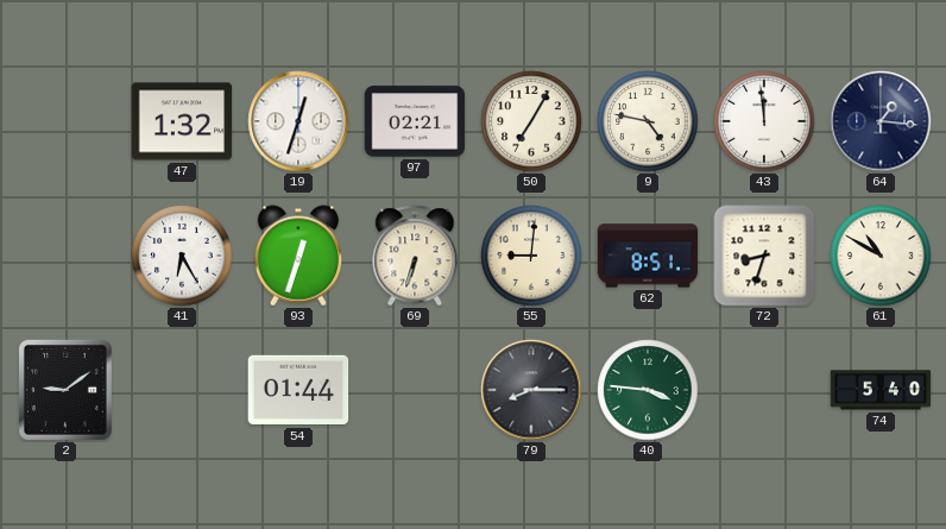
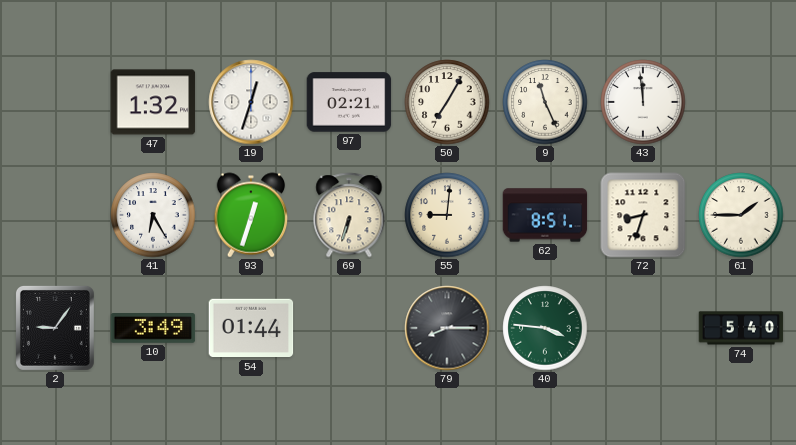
9: 4:47 -> 11:26 (545, 102)
64: 1:16 -> none (881, 121)
61: 10:50 -> 1:45 (741, 215)
2: 9:09 -> 9:06 (55, 328)
10: none -> 3:49 (153, 329)
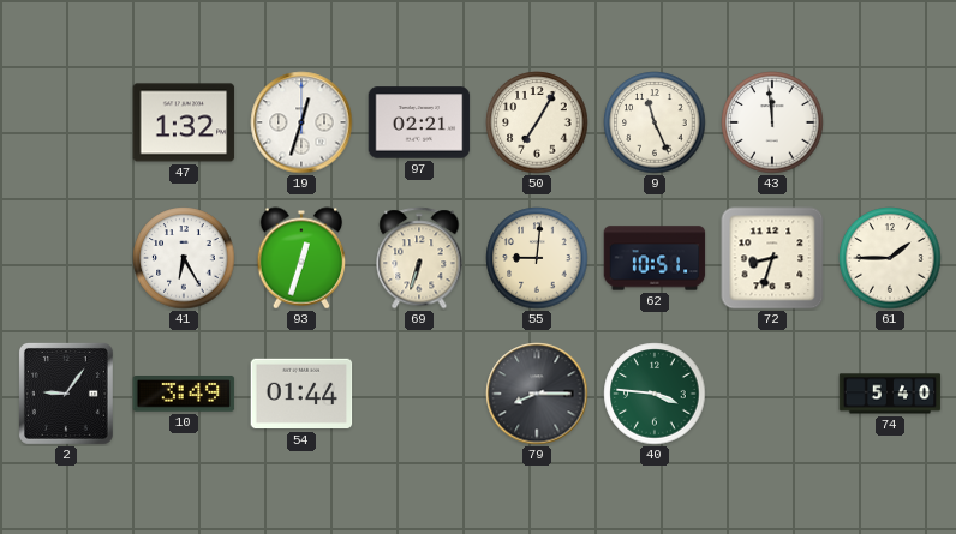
62: 8:51 -> 10:51 (655, 258)
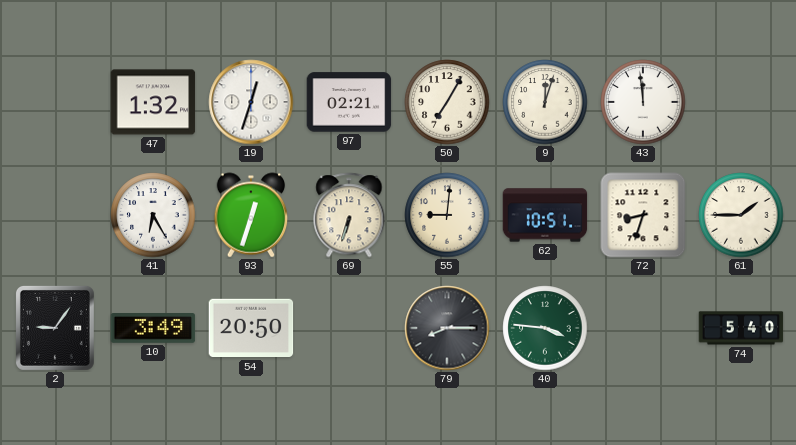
9: 11:26 -> 12:03 (545, 102)
54: 01:44 -> 20:50 (251, 328)
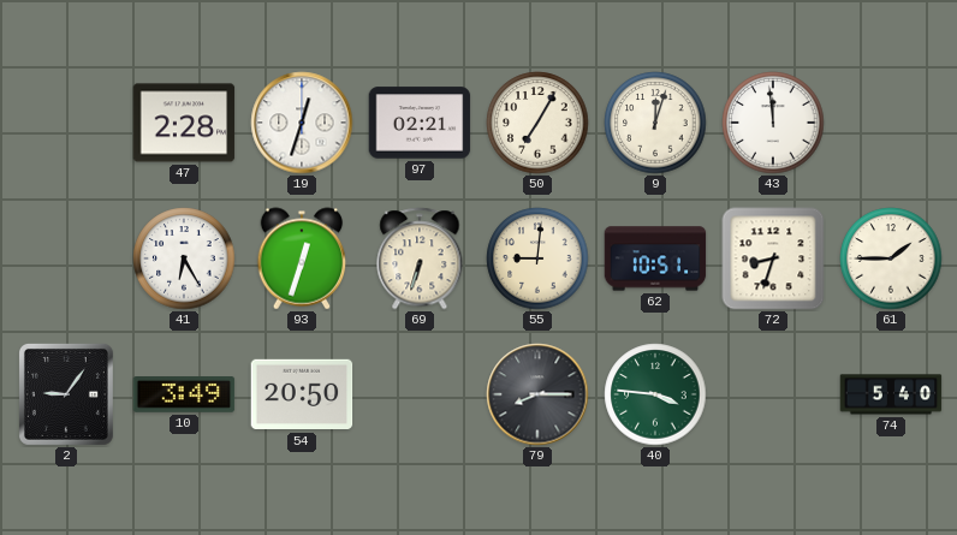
47: 1:32 -> 2:28 (184, 123)
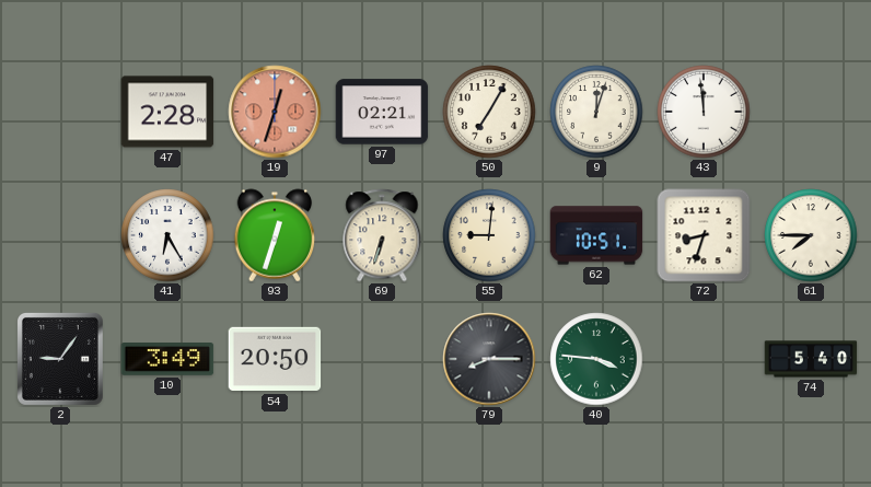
19 dial: white -> salmon (275, 112)
61: 1:45 -> 7:45 (811, 235)
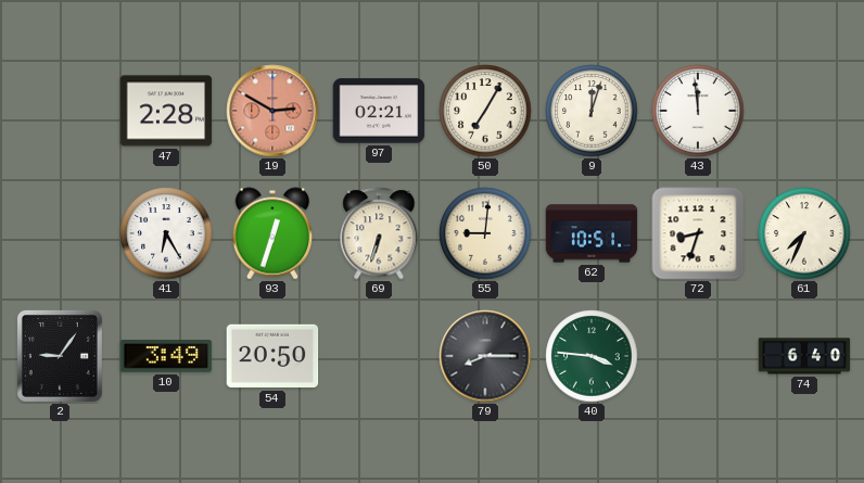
19: 12:33 -> 2:50 (272, 111)
61: 7:45 -> 7:34 (804, 233)
74: 5:40 -> 6:40 (804, 356)
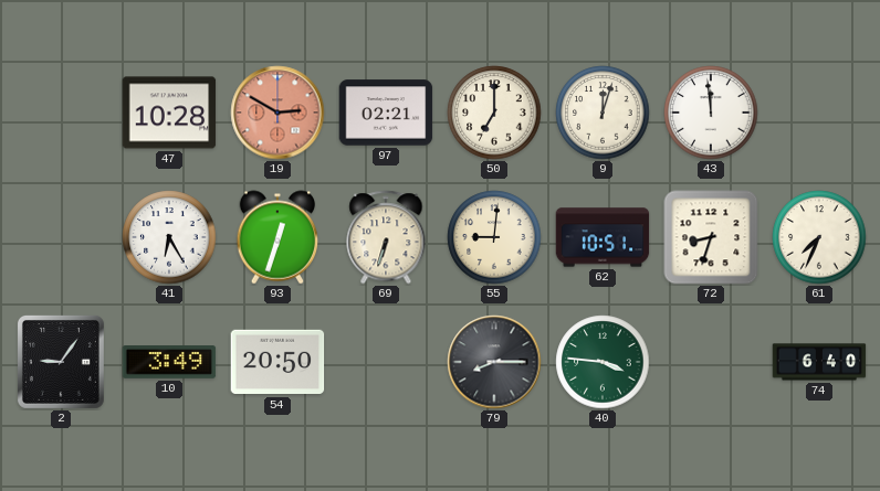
47: 2:28 -> 10:28 (169, 113)
50: 7:05 -> 7:00 (494, 113)
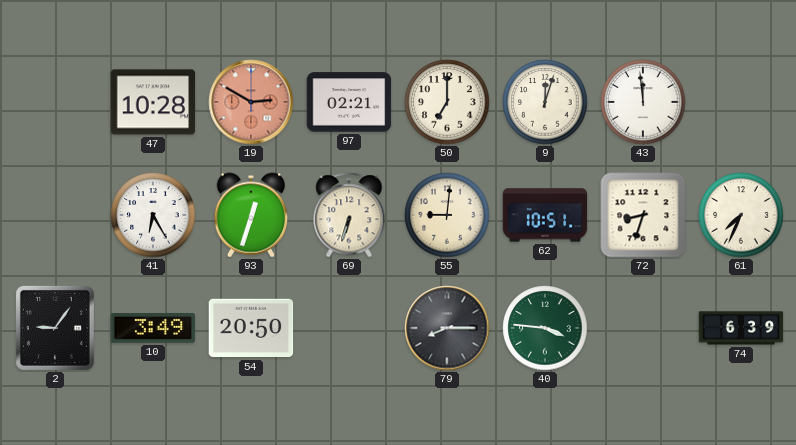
74: 6:40 -> 6:39 (741, 328)
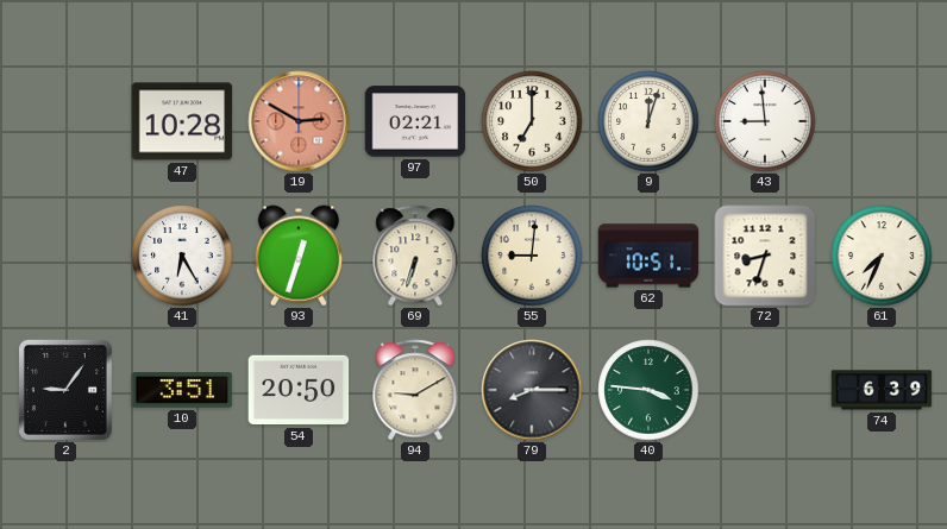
43: 11:59 -> 8:59 (765, 121)
10: 3:49 -> 3:51 (182, 391)
94: none -> 9:10 (415, 390)
